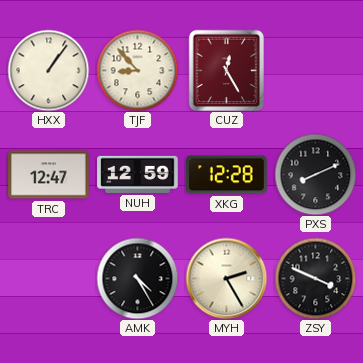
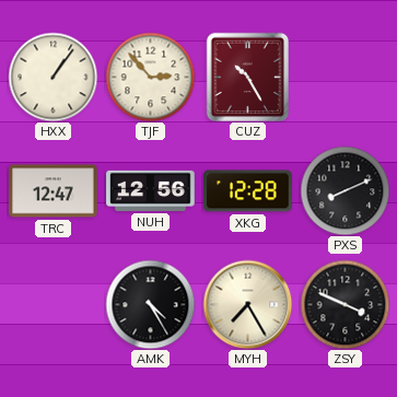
TJF: 8:53 -> 2:53 (150, 77)
CUZ: 12:25 -> 10:25 (248, 77)
NUH: 12:59 -> 12:56 (151, 190)
MYH: 2:25 -> 7:25 (247, 304)
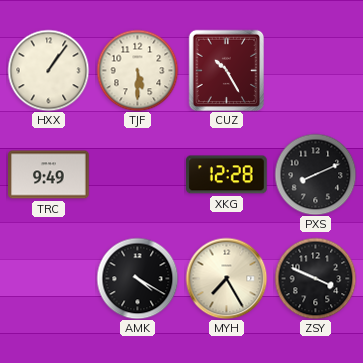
TJF: 2:53 -> 5:30 (137, 70)
TRC: 12:47 -> 9:49 (49, 175)
NUH: 12:56 -> none (151, 190)
AMK: 4:25 -> 4:20 (137, 278)
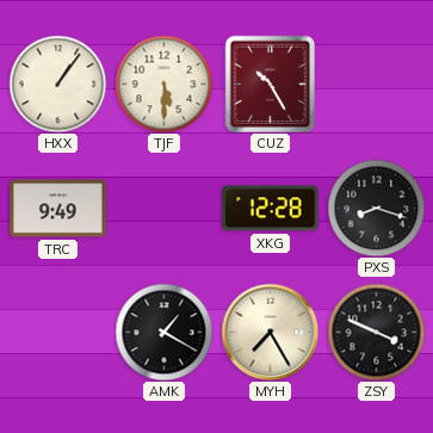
PXS: 8:11 -> 8:18 (376, 208)
AMK: 4:20 -> 1:20 (163, 332)
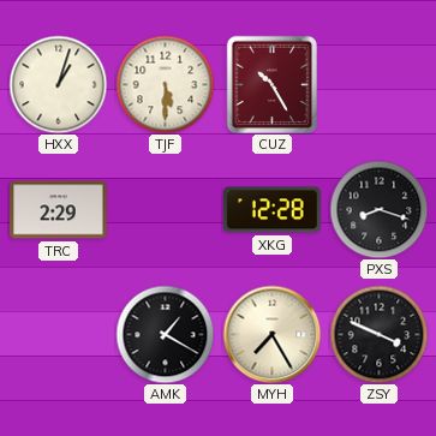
HXX: 1:06 -> 1:03 (58, 84)
TRC: 9:49 -> 2:29 (59, 210)
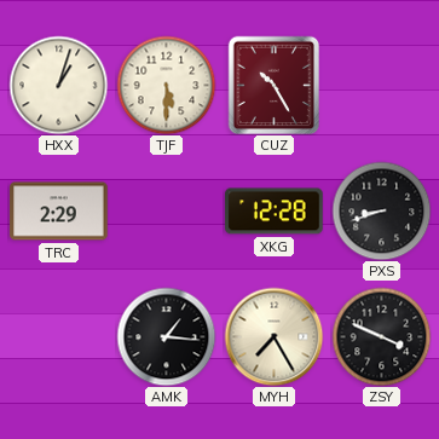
PXS: 8:18 -> 8:42 (381, 210)
AMK: 1:20 -> 1:16 (166, 336)
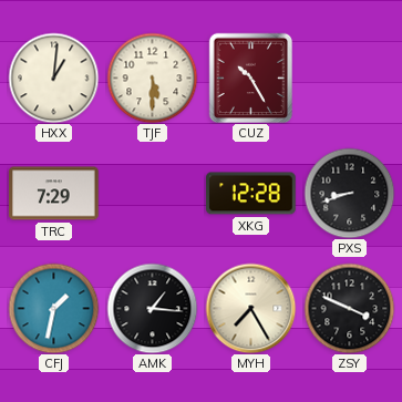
HXX: 1:03 -> 1:01 (53, 78)
TRC: 2:29 -> 7:29 (54, 194)
CFJ: none -> 1:32 (53, 308)
